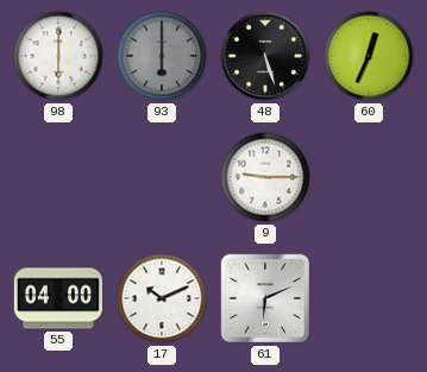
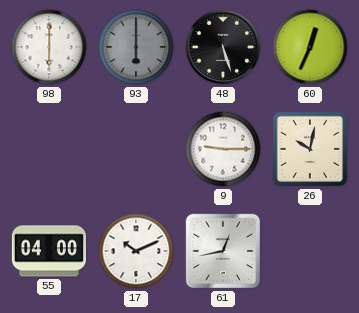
26: none -> 10:02 (310, 149)
61: 6:11 -> 12:43 (223, 251)
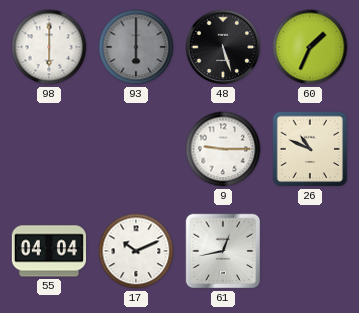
60: 12:34 -> 1:34 (310, 47)
26: 10:02 -> 10:49 (310, 149)
55: 04:00 -> 04:04 (48, 251)
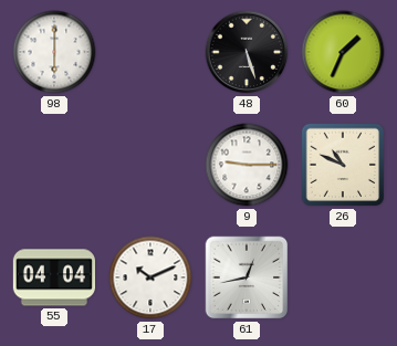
93: 6:00 -> none (136, 47)
